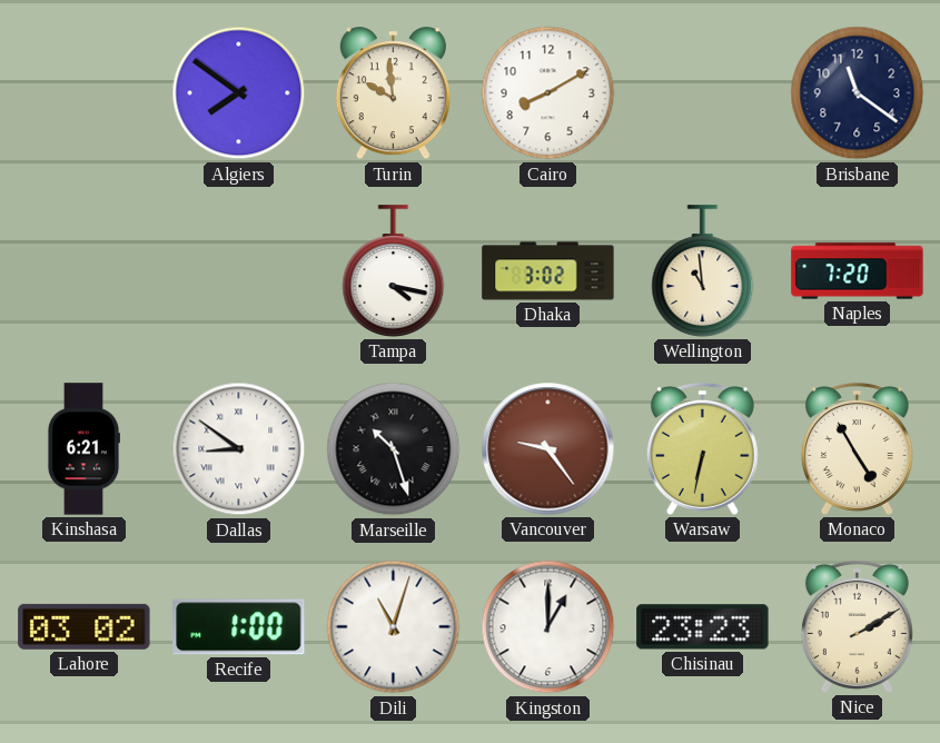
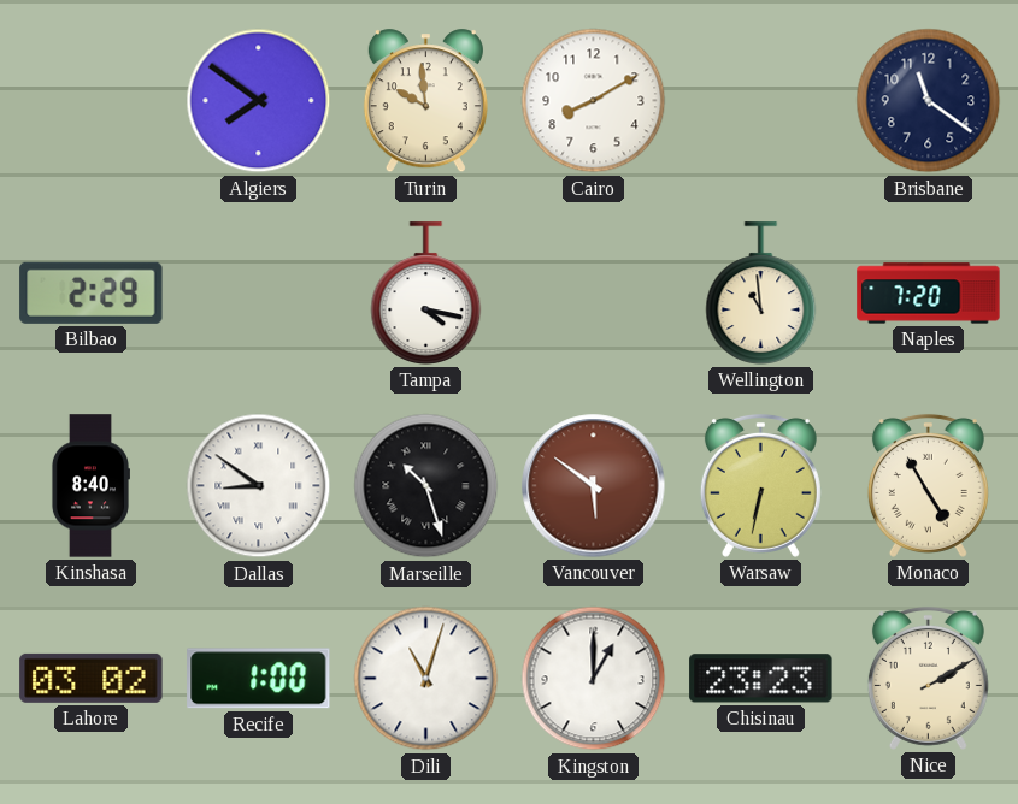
Bilbao: none -> 2:29 (92, 292)
Dhaka: 3:02 -> none (548, 271)
Kinshasa: 6:21 -> 8:40 (90, 486)
Vancouver: 9:24 -> 5:51 (594, 486)
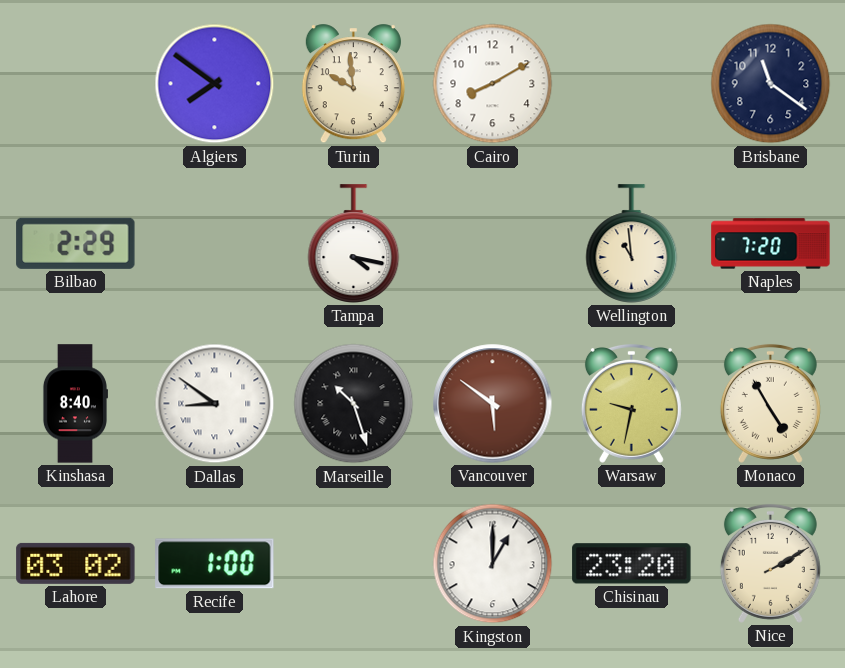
Warsaw: 6:32 -> 9:32 (631, 403)
Dili: 11:03 -> none (426, 679)
Chisinau: 23:23 -> 23:20 (632, 564)
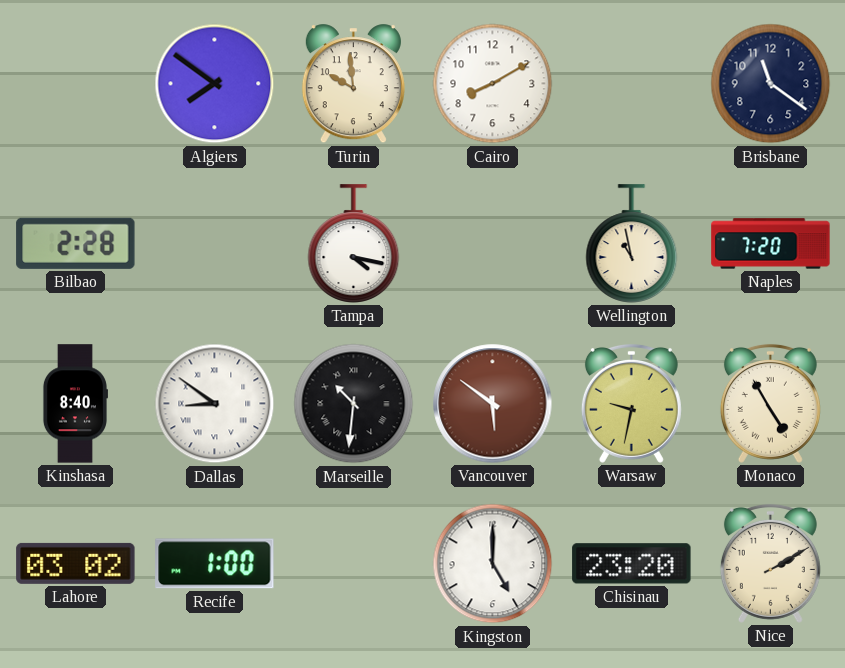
Bilbao: 2:29 -> 2:28 (76, 243)
Wellington: 10:59 -> 10:58 (632, 244)
Marseille: 10:27 -> 10:31 (354, 404)
Kingston: 1:00 -> 5:00 (493, 564)
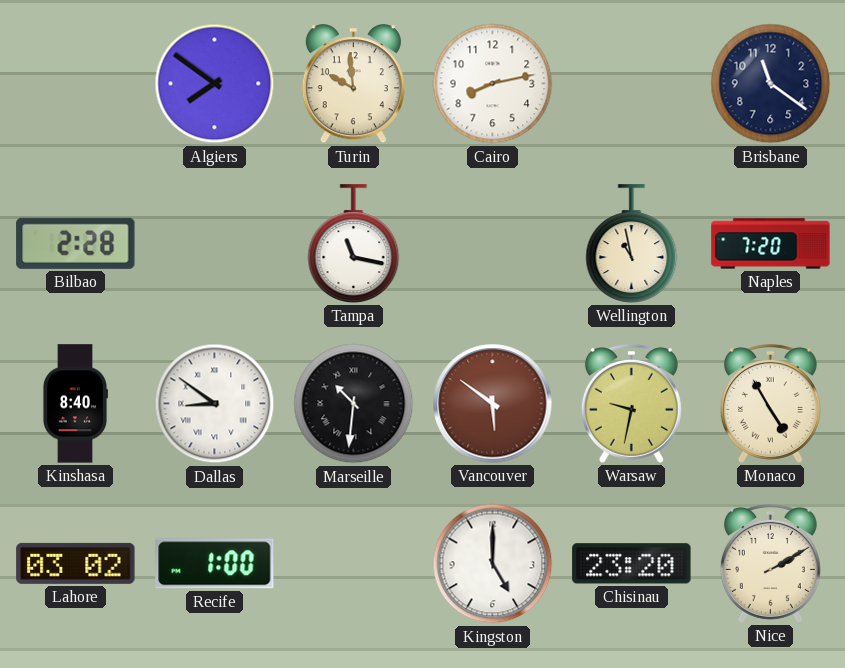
Cairo: 8:10 -> 8:13 (493, 84)
Tampa: 4:17 -> 11:17 (354, 244)
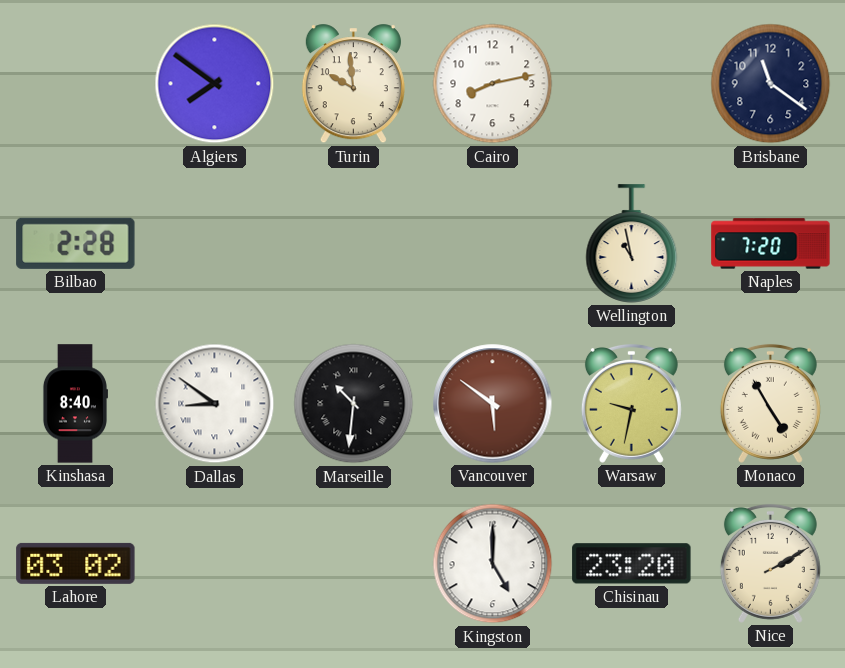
Tampa: 11:17 -> none (354, 244)
Recife: 1:00 -> none (215, 564)
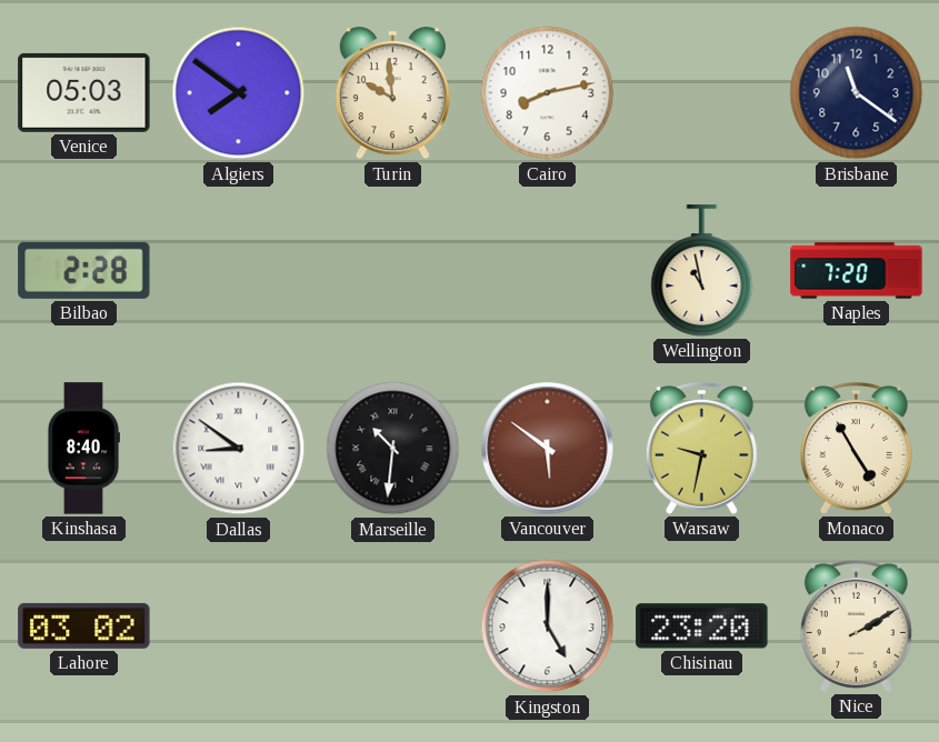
Venice: none -> 05:03 (84, 92)
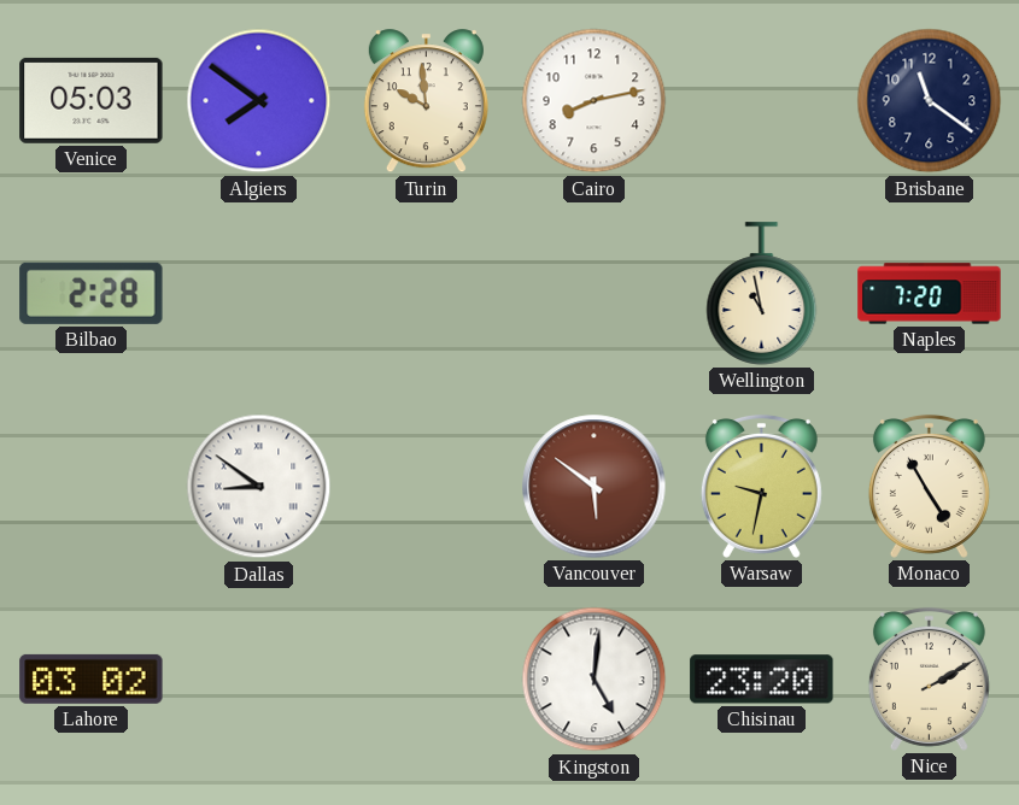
Kinshasa: 8:40 -> none (83, 449)
Marseille: 10:31 -> none (393, 449)
Kingston: 5:00 -> 5:01 (595, 680)
